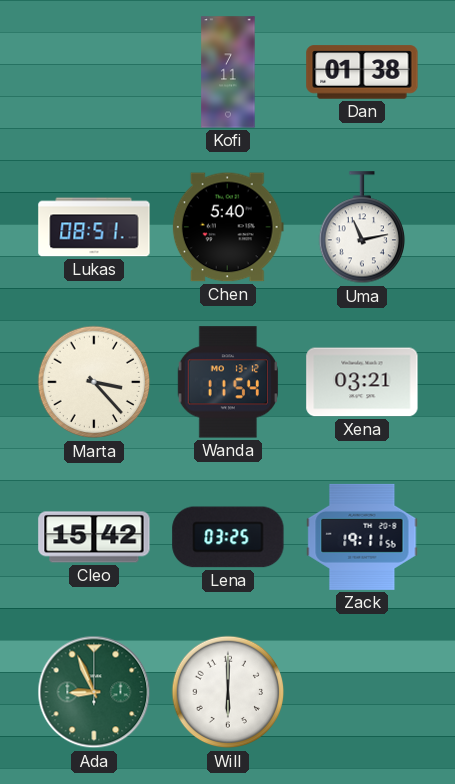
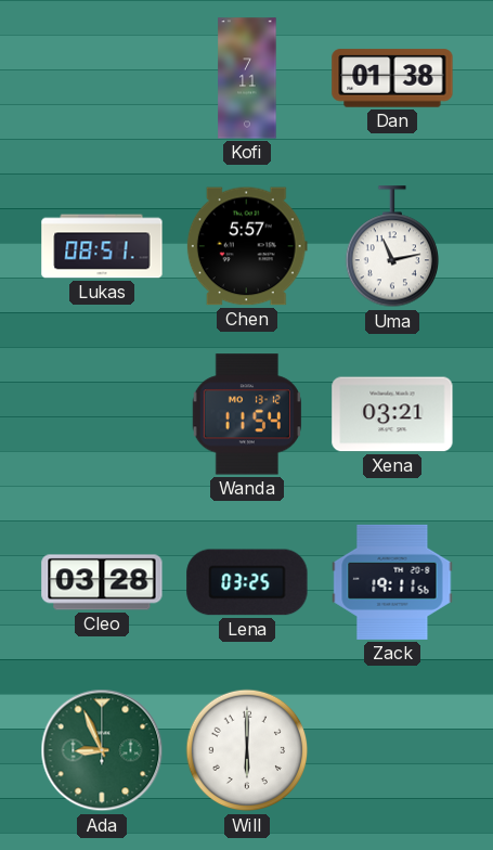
Chen: 5:40 -> 5:57 (247, 246)
Marta: 3:23 -> none (94, 382)
Cleo: 15:42 -> 03:28 (102, 582)
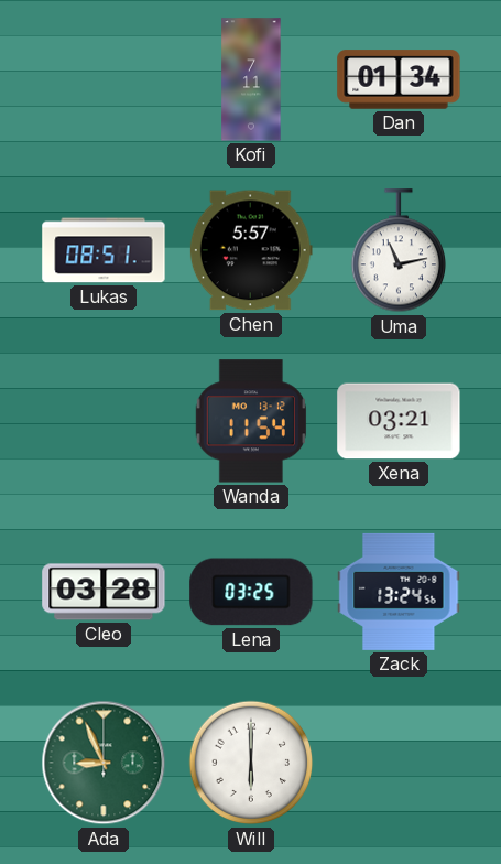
Dan: 01:38 -> 01:34 (399, 79)
Zack: 19:11 -> 13:24 (399, 592)
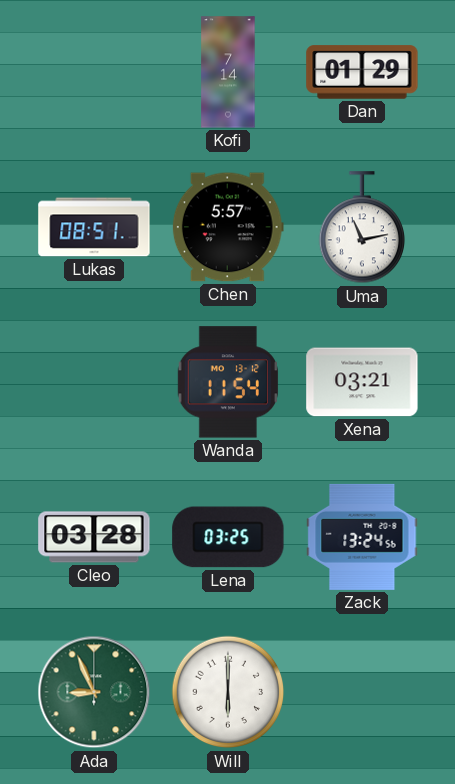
Kofi: 7:11 -> 7:14 (228, 72)
Dan: 01:34 -> 01:29 (362, 72)
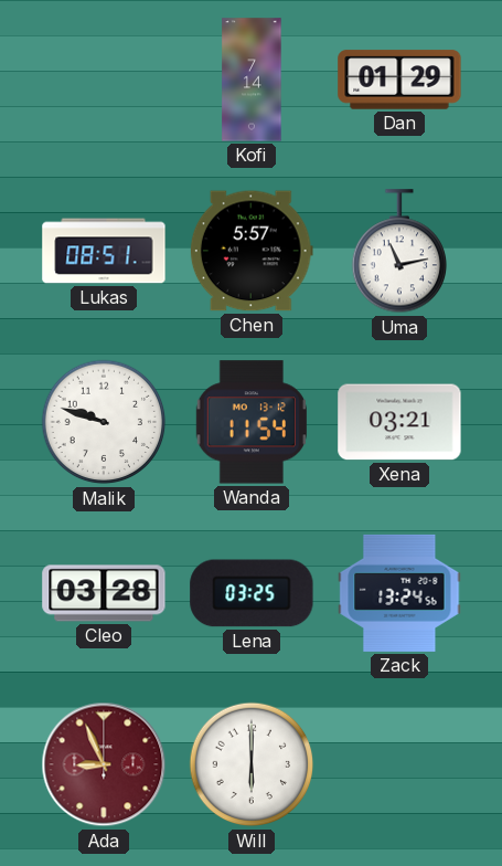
Malik: none -> 9:48 (104, 422)
Ada dial: green -> burgundy (104, 764)
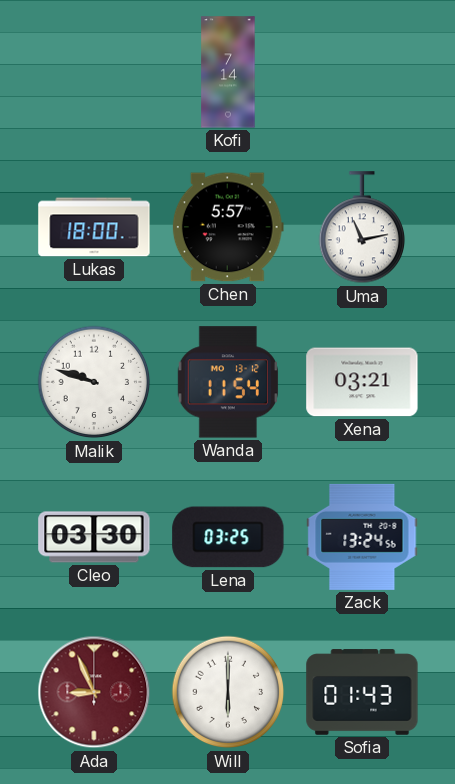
Dan: 01:29 -> none (399, 80)
Lukas: 08:51 -> 18:00 (94, 227)
Cleo: 03:28 -> 03:30 (94, 537)
Sofia: none -> 01:43 (362, 692)
